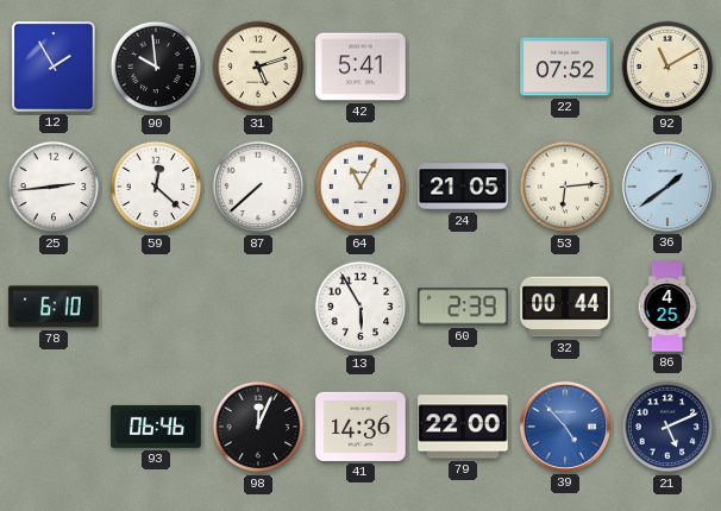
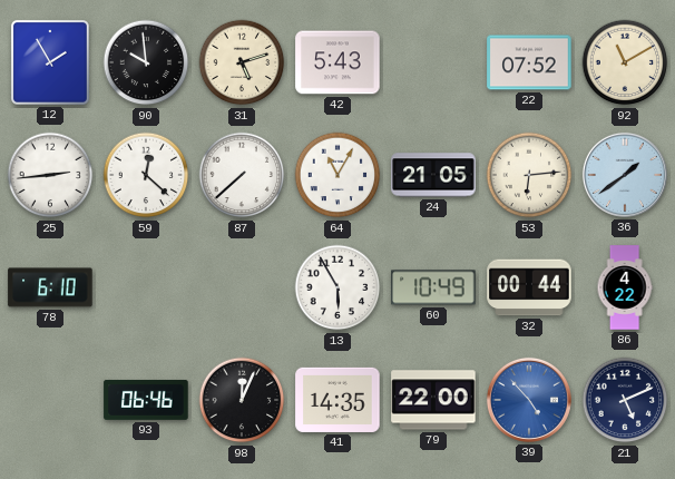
42: 5:41 -> 5:43 (338, 62)
60: 2:39 -> 10:49 (433, 287)
86: 4:25 -> 4:22 (625, 287)
41: 14:36 -> 14:35 (338, 400)
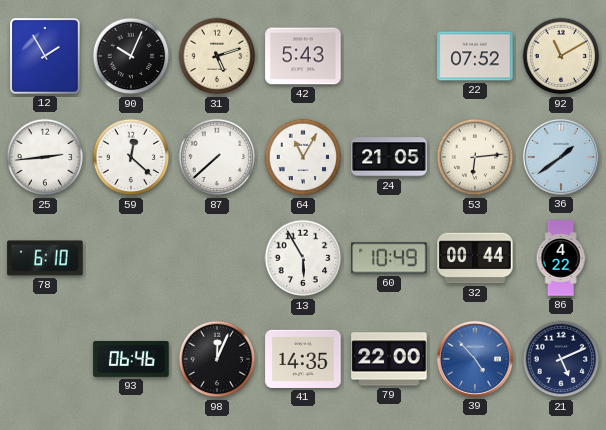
90: 9:59 -> 10:04 (131, 56)
